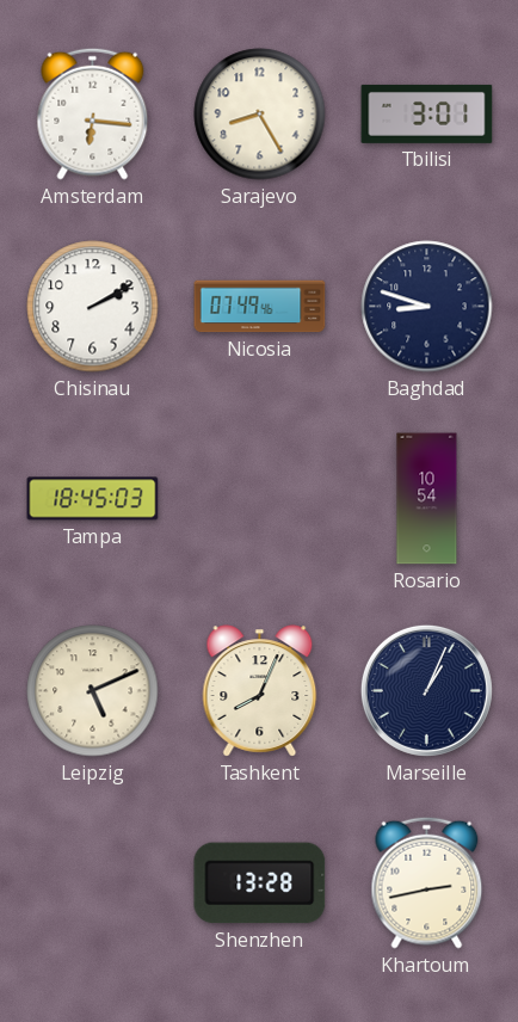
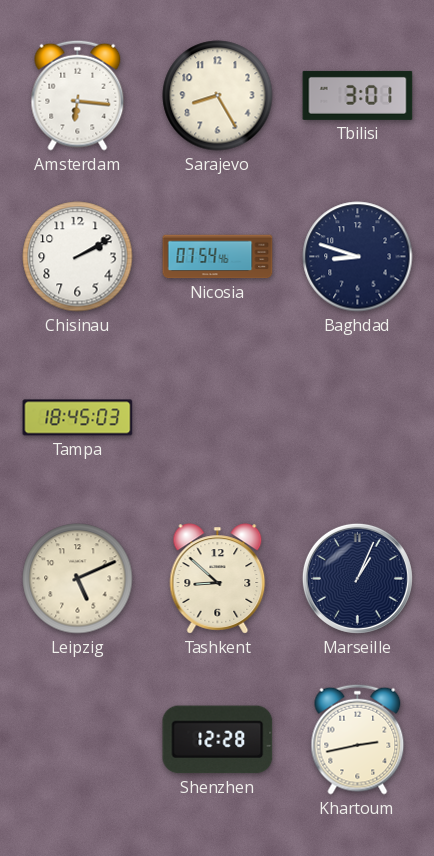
Nicosia: 07:49 -> 07:54 (218, 257)
Rosario: 10:54 -> none (427, 499)
Tashkent: 8:04 -> 8:52 (218, 579)
Shenzhen: 13:28 -> 12:28 (218, 740)
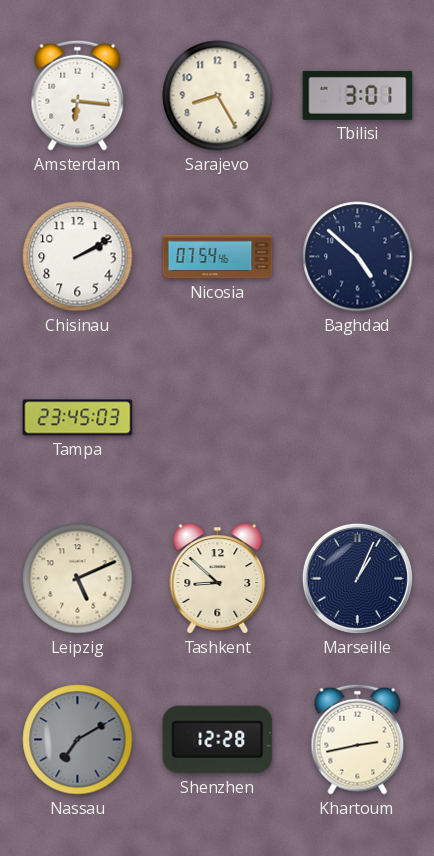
Baghdad: 8:48 -> 4:52 (358, 257)
Tampa: 18:45 -> 23:45 (78, 418)
Nassau: none -> 7:10 (78, 740)
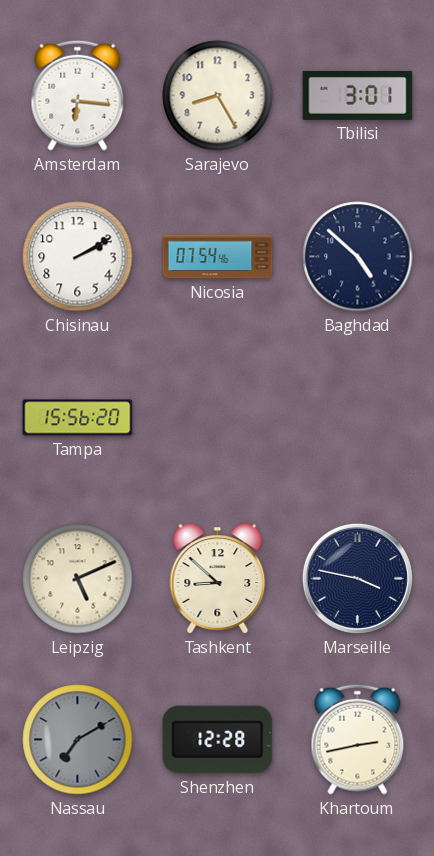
Tampa: 23:45 -> 15:56 (78, 418)
Marseille: 1:04 -> 3:47 (357, 578)
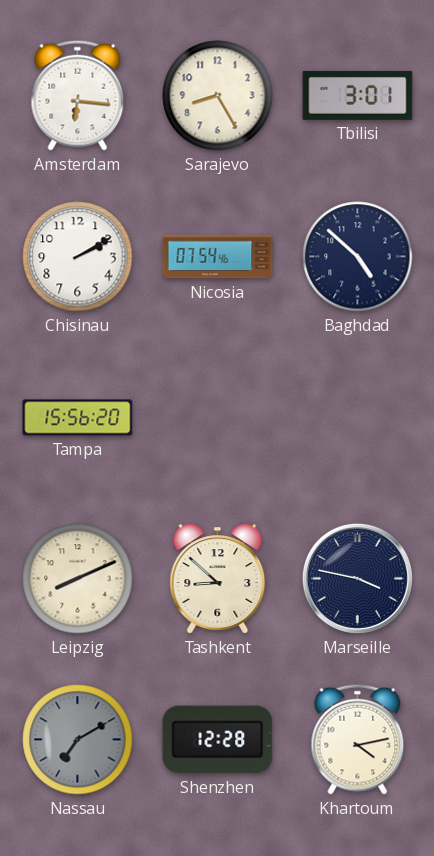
Leipzig: 5:11 -> 8:11 (78, 579)
Khartoum: 2:43 -> 4:13 (358, 739)
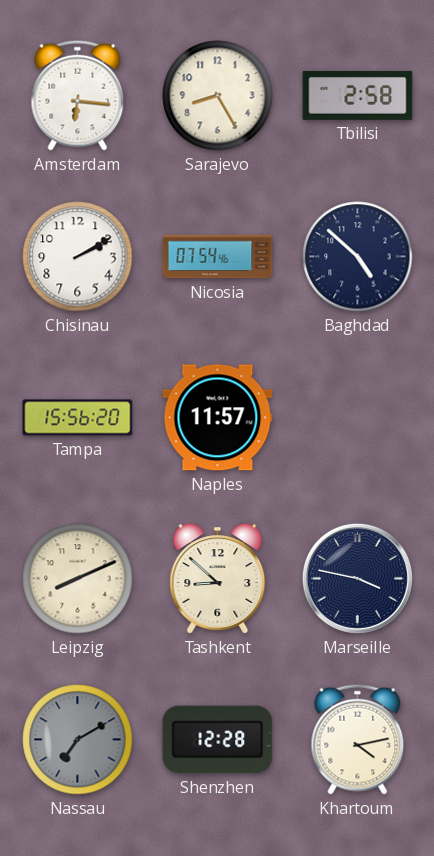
Tbilisi: 3:01 -> 2:58 (358, 95)
Naples: none -> 11:57 (218, 418)
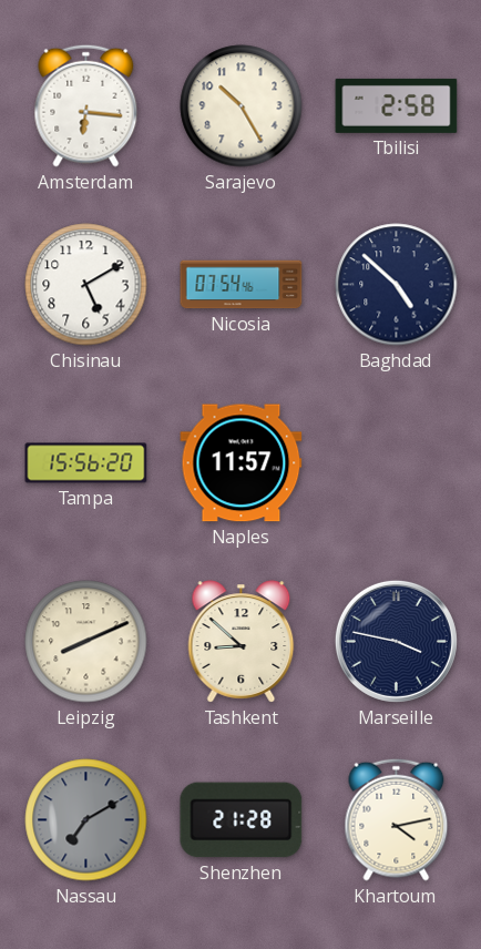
Sarajevo: 8:25 -> 10:25 (242, 106)
Chisinau: 2:10 -> 5:10 (86, 285)
Shenzhen: 12:28 -> 21:28 (242, 820)
